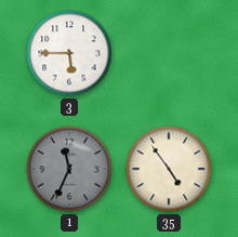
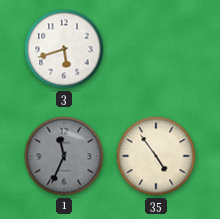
3: 5:45 -> 5:42 (64, 49)
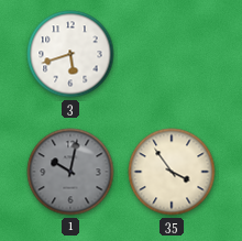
1: 11:34 -> 10:02 (70, 172)
35: 4:54 -> 3:54 (172, 172)
